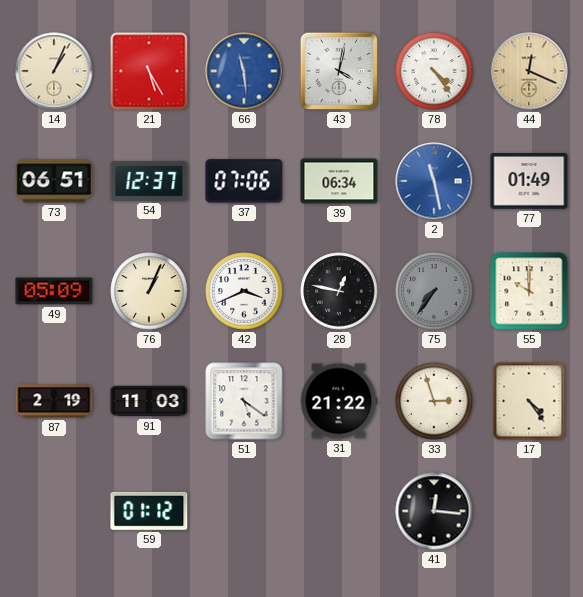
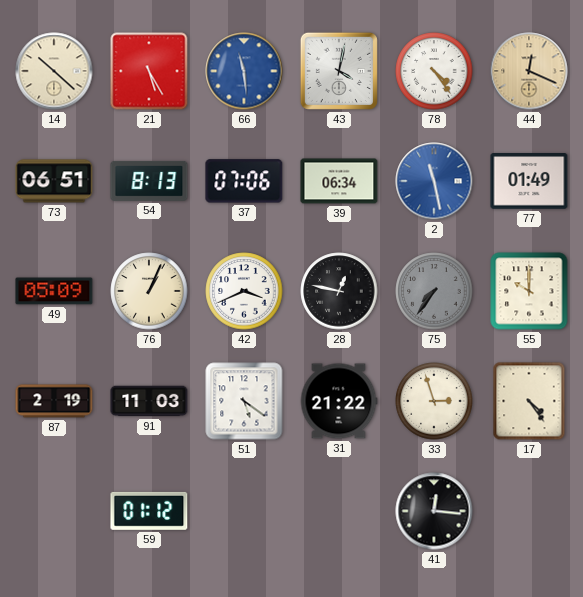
14: 1:04 -> 10:22 (54, 71)
54: 12:37 -> 8:13 (149, 181)
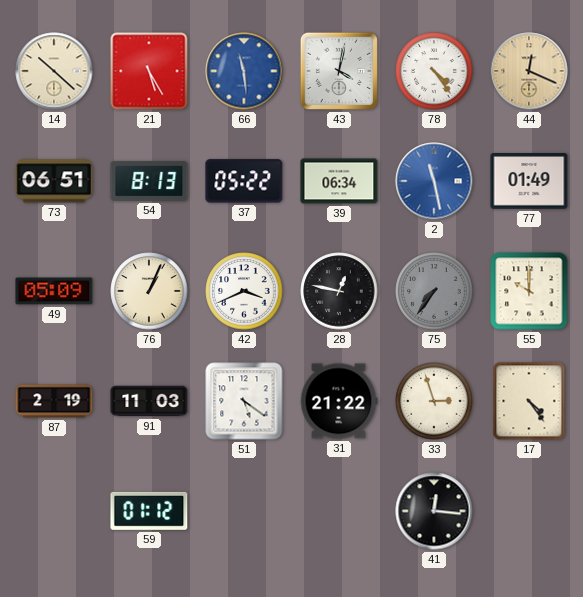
37: 07:06 -> 05:22 (244, 181)
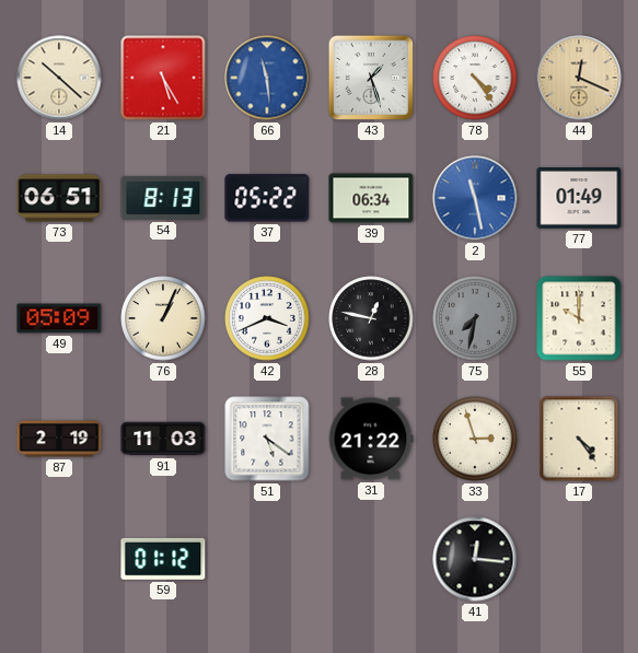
43: 4:02 -> 1:27 (371, 78)
75: 7:36 -> 7:32 (475, 318)
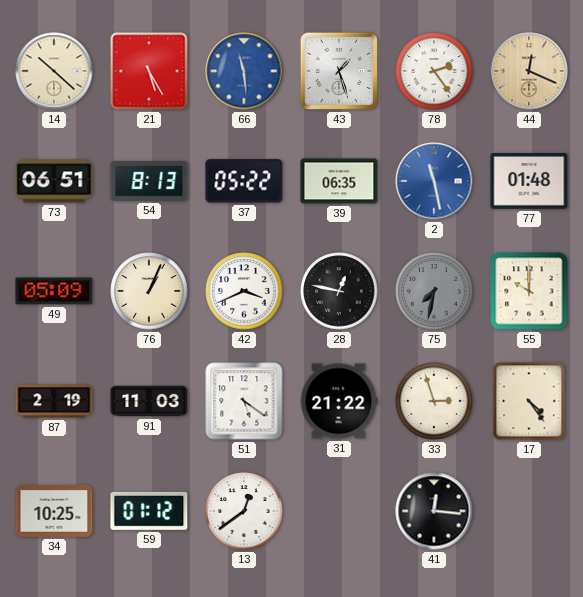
78: 4:24 -> 2:24 (434, 71)
39: 06:34 -> 06:35 (339, 181)
77: 01:49 -> 01:48 (529, 182)
34: none -> 10:25 (54, 511)
13: none -> 12:39 (244, 511)
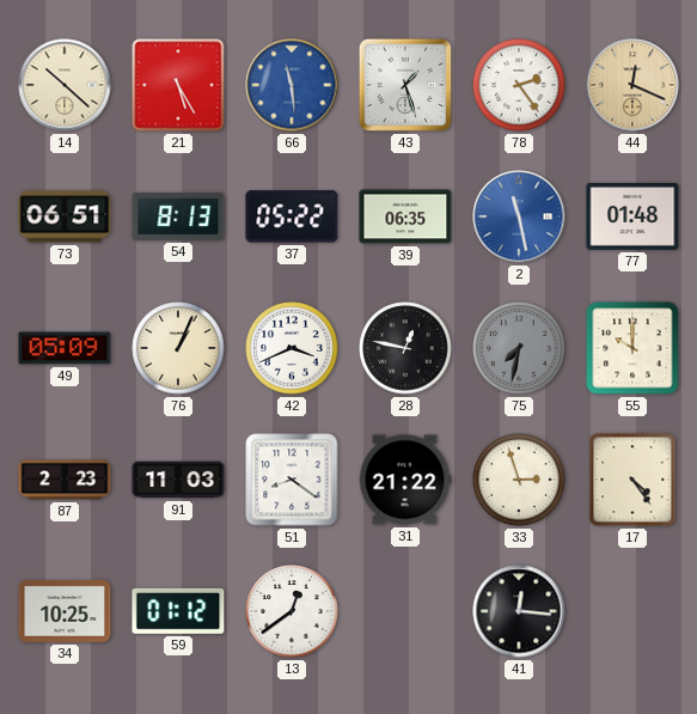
87: 2:19 -> 2:23 (65, 480)
51: 5:21 -> 8:21 (292, 480)
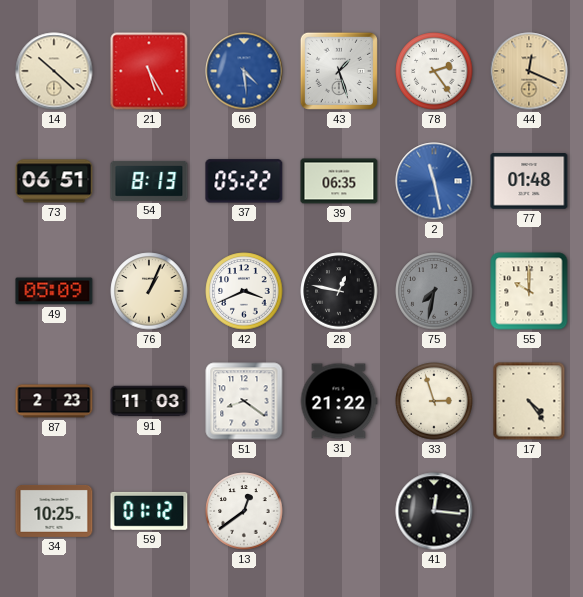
66: 11:29 -> 4:29 (244, 71)
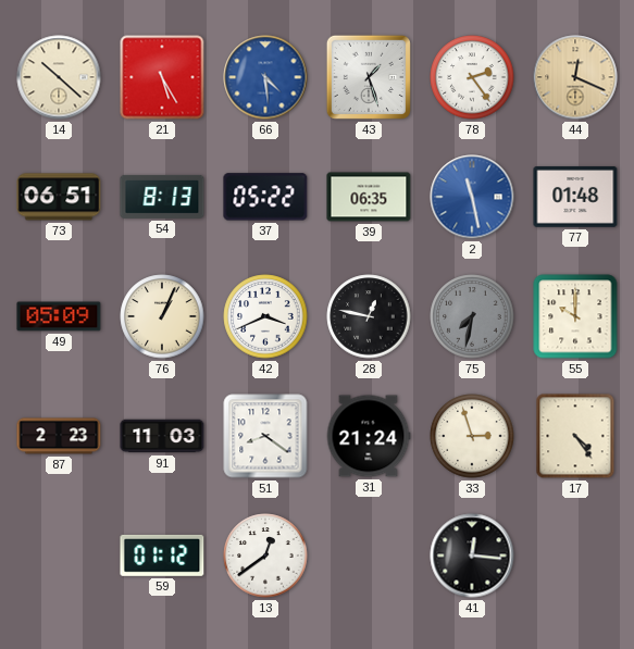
31: 21:22 -> 21:24 (369, 436)
34: 10:25 -> none (54, 511)
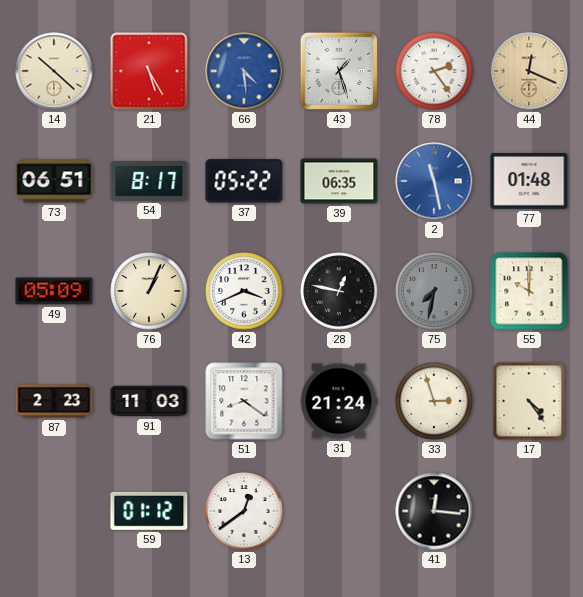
54: 8:13 -> 8:17 (149, 181)
